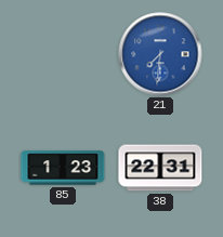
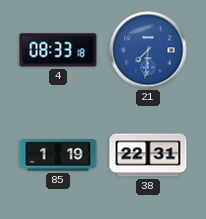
4: none -> 08:33 (58, 50)
85: 1:23 -> 1:19 (58, 155)
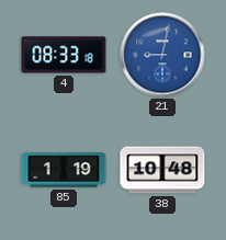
21: 7:31 -> 9:02 (162, 55)
38: 22:31 -> 10:48 (162, 170)
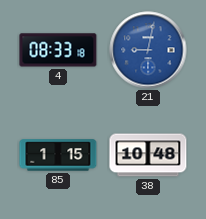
85: 1:19 -> 1:15 (58, 155)
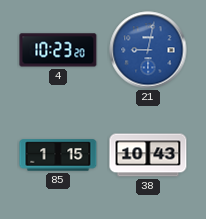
4: 08:33 -> 10:23 (58, 50)
38: 10:48 -> 10:43 (148, 155)
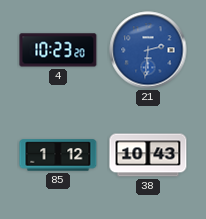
21: 9:02 -> 2:31 (148, 50)
85: 1:15 -> 1:12 (58, 155)
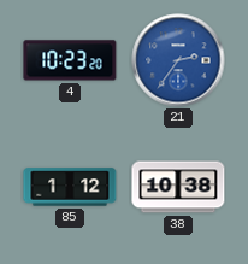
21: 2:31 -> 2:36 (178, 60)
38: 10:43 -> 10:38 (178, 187)
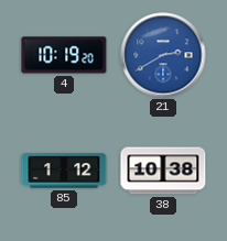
4: 10:23 -> 10:19 (64, 55)
21: 2:36 -> 2:40 (163, 55)
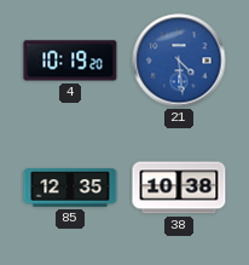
21: 2:40 -> 4:29 (179, 61)
85: 1:12 -> 12:35 (70, 188)
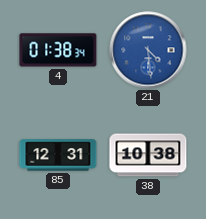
4: 10:19 -> 01:38 (58, 50)
85: 12:35 -> 12:31 (58, 155)
